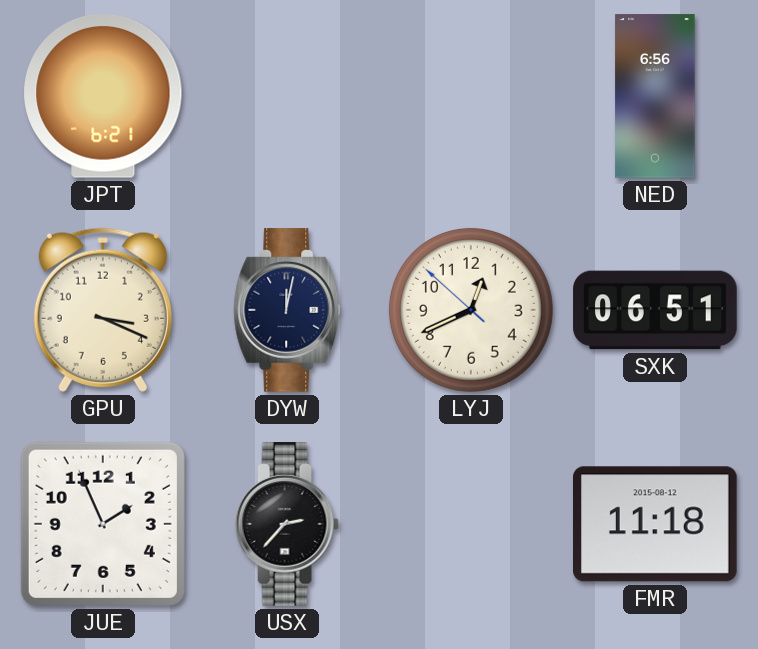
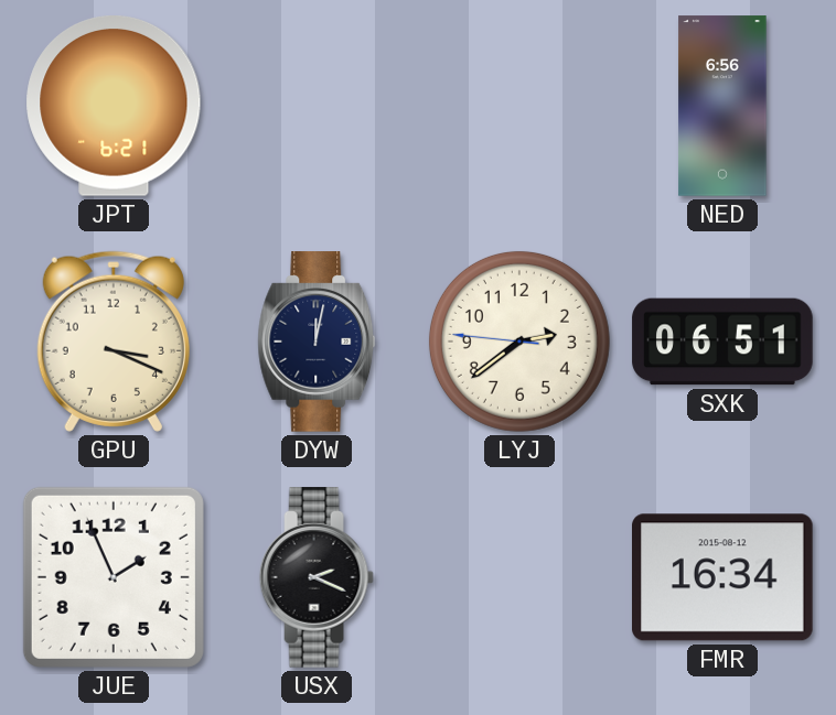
LYJ: 12:40 -> 2:38 (519, 342)
USX: 2:37 -> 2:19 (317, 577)
FMR: 11:18 -> 16:34 (724, 577)
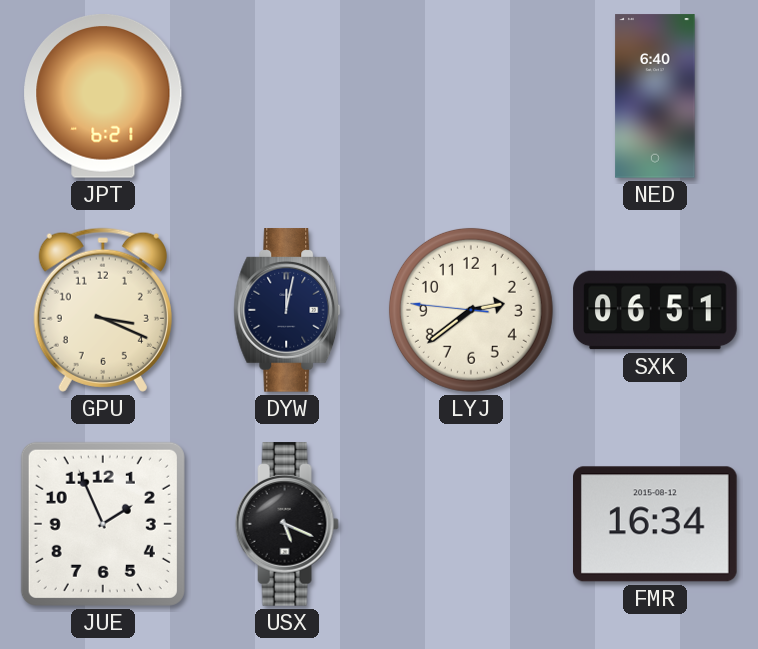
NED: 6:56 -> 6:40 (655, 96)
USX: 2:19 -> 5:19 (287, 524)
